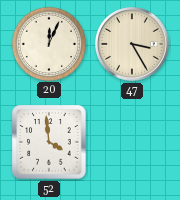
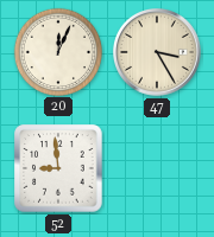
52: 3:59 -> 8:59 (58, 168)
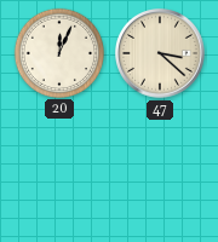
47: 3:25 -> 3:22 (161, 54)
52: 8:59 -> none (58, 168)
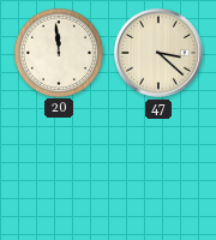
20: 12:04 -> 11:59 (58, 52)
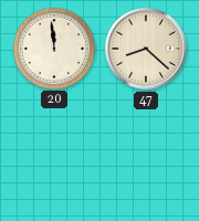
47: 3:22 -> 8:22 (147, 50)
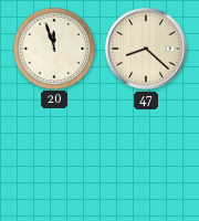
20: 11:59 -> 11:57 (53, 48)
